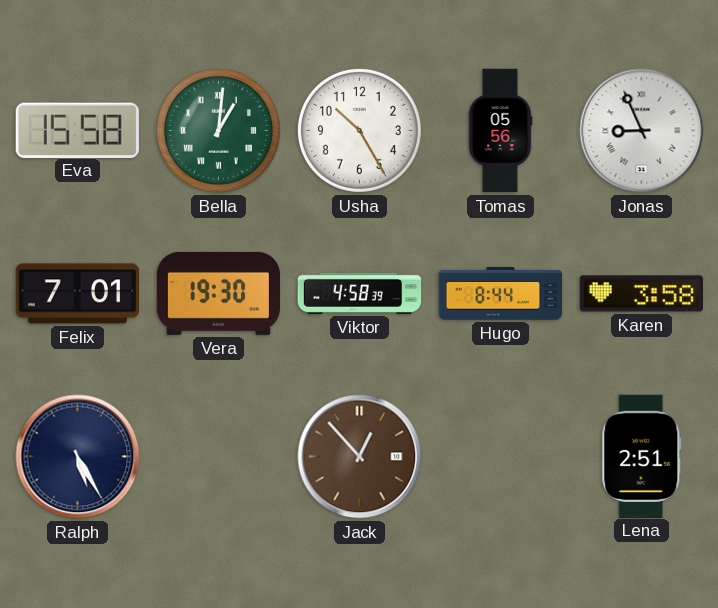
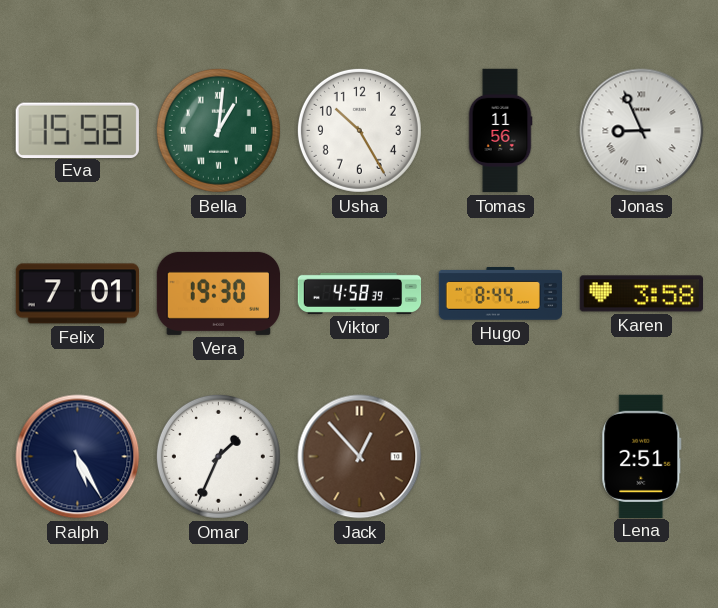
Tomas: 05:56 -> 11:56 (500, 131)
Omar: none -> 1:34 (218, 456)
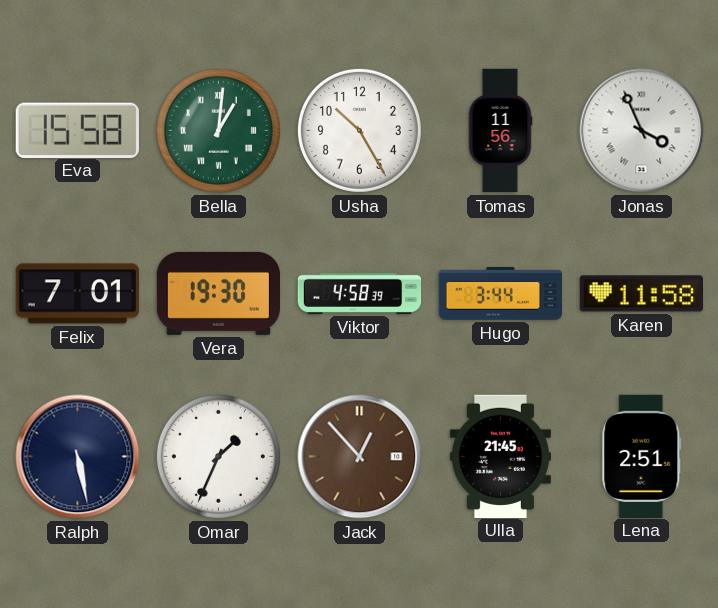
Jonas: 8:56 -> 3:56 (642, 131)
Hugo: 8:44 -> 3:44 (500, 294)
Karen: 3:58 -> 11:58 (641, 294)
Ralph: 5:25 -> 5:28 (78, 457)
Ulla: none -> 21:45 (500, 456)
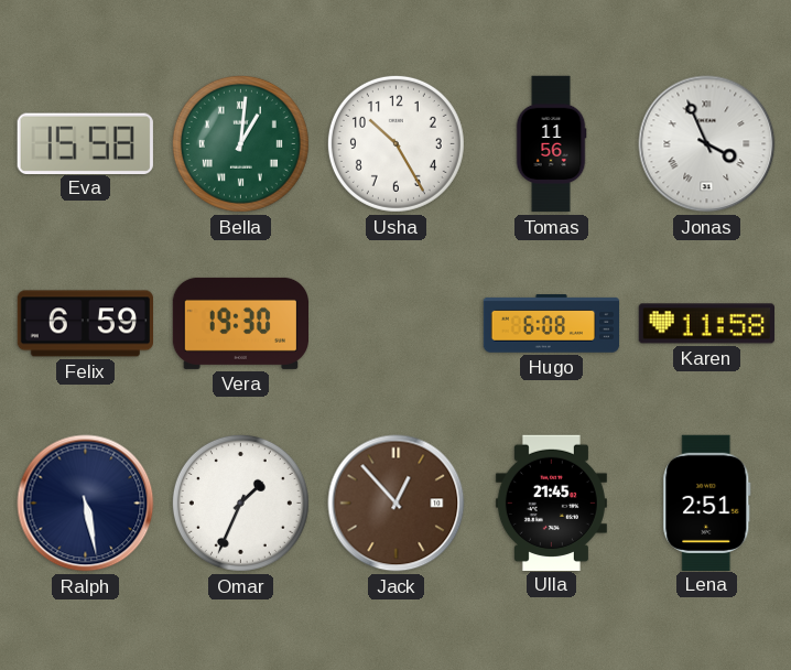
Felix: 7:01 -> 6:59 (85, 324)
Viktor: 4:58 -> none (360, 293)
Hugo: 3:44 -> 6:08 (551, 324)
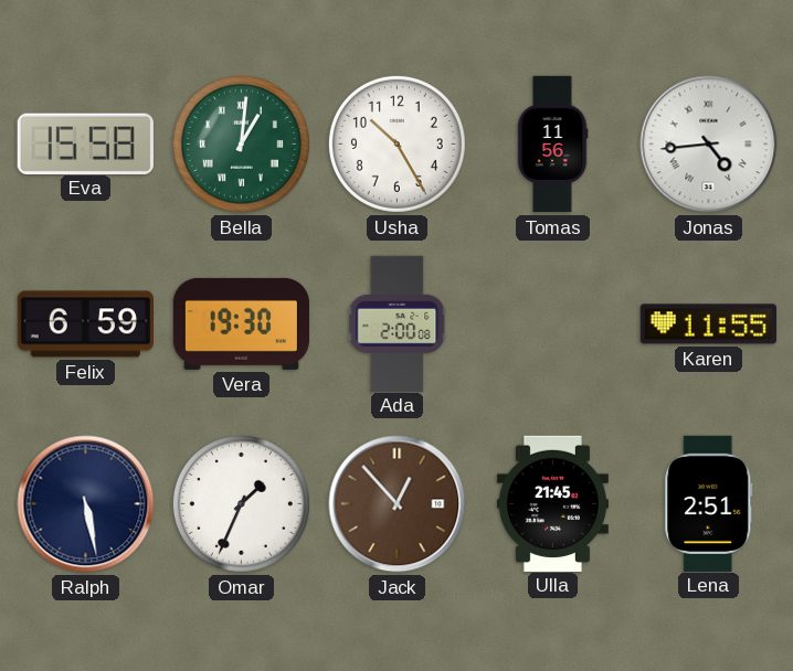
Jonas: 3:56 -> 4:44 (709, 145)
Ada: none -> 2:00 (398, 323)
Hugo: 6:08 -> none (551, 324)
Karen: 11:58 -> 11:55 (708, 324)
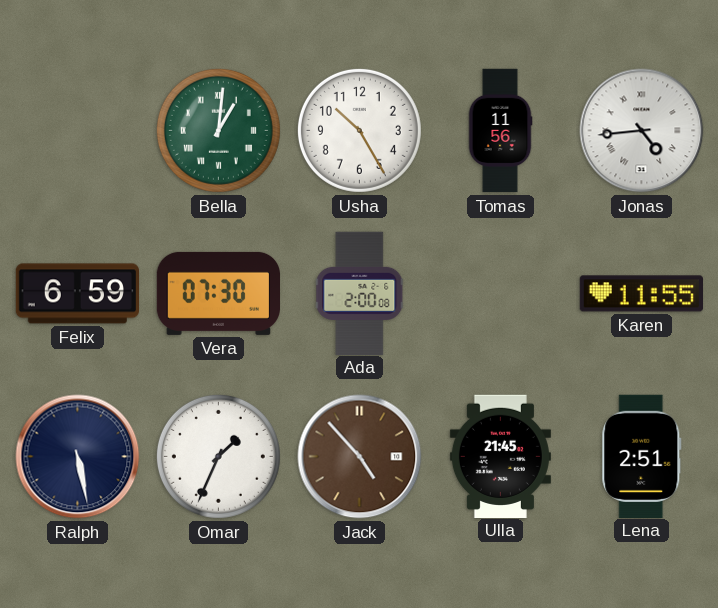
Eva: 15:58 -> none (85, 143)
Vera: 19:30 -> 07:30 (218, 293)
Jack: 12:53 -> 4:53 (360, 457)
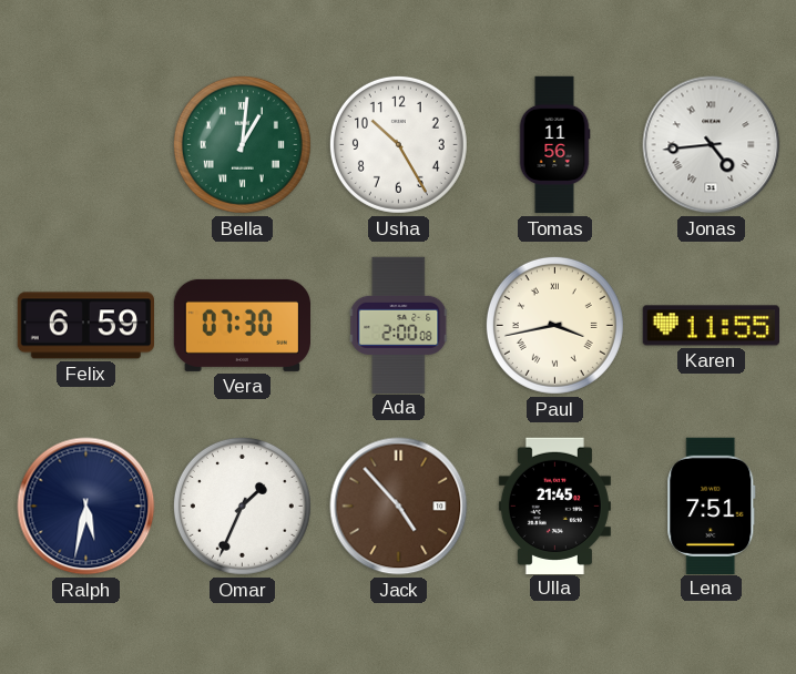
Paul: none -> 3:43 (554, 325)
Ralph: 5:28 -> 5:32 (86, 507)
Lena: 2:51 -> 7:51 (712, 505)
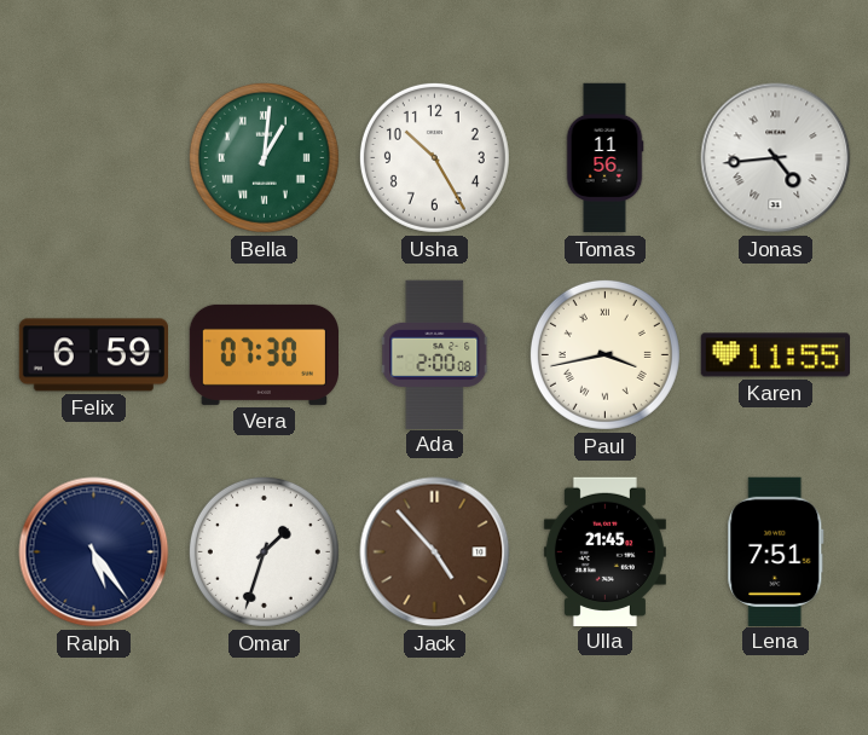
Ralph: 5:32 -> 5:24 (94, 552)
Omar: 1:34 -> 1:33 (264, 551)
